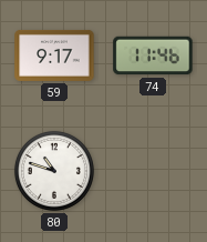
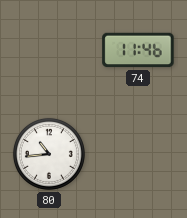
59: 9:17 -> none (54, 56)
80: 10:48 -> 10:44 (49, 154)
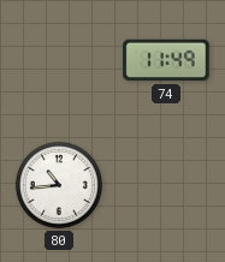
74: 11:46 -> 11:49 (166, 60)
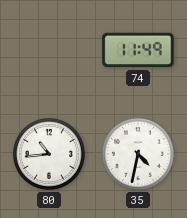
35: none -> 4:32 (138, 154)
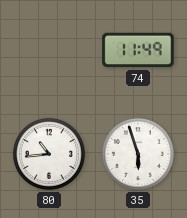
35: 4:32 -> 5:57 (138, 154)
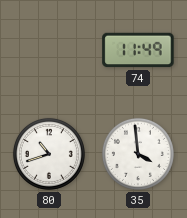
80: 10:44 -> 10:42 (49, 154)
35: 5:57 -> 3:59 (138, 154)
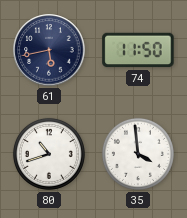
61: none -> 5:43 (49, 50)
74: 11:49 -> 11:50 (138, 50)
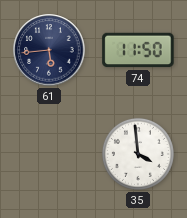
61: 5:43 -> 5:44 (49, 50)
80: 10:42 -> none (49, 154)
